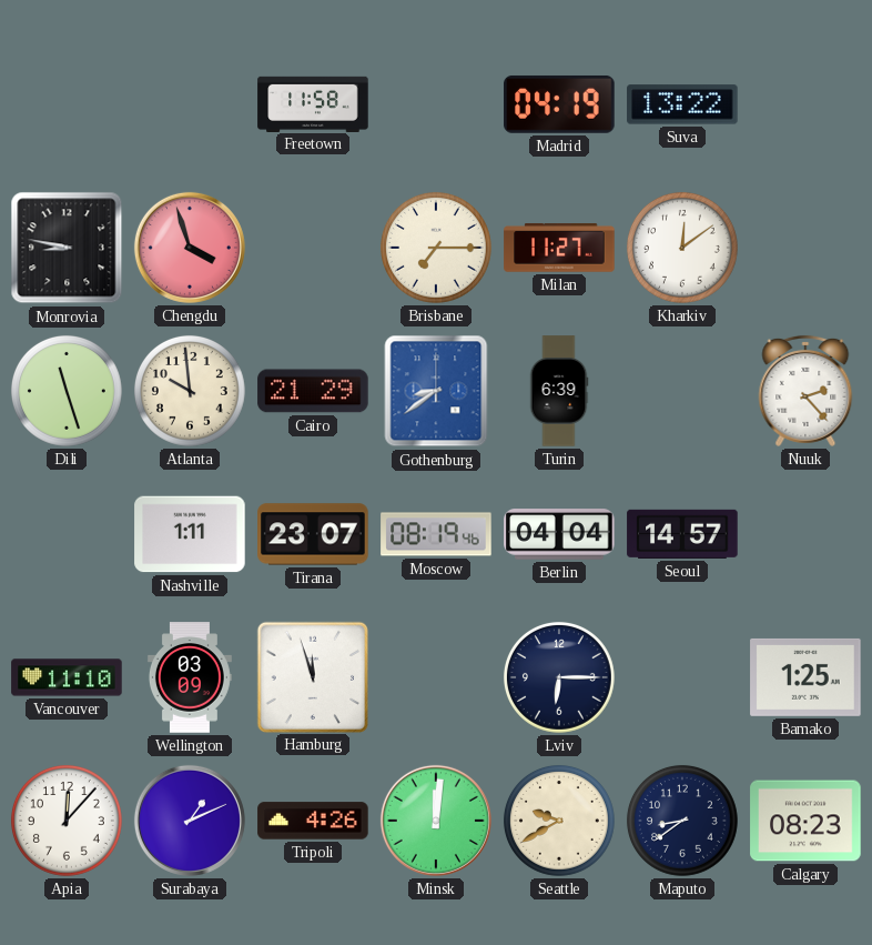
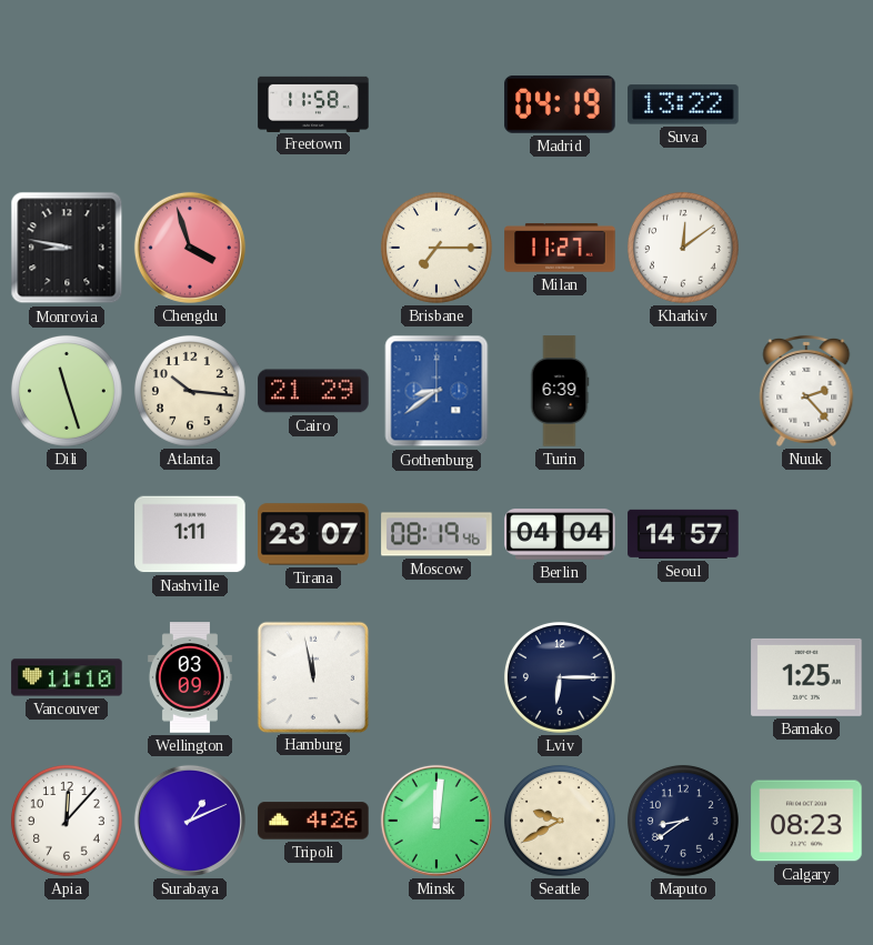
Atlanta: 9:59 -> 10:16 (190, 391)
Hamburg: 11:57 -> 11:58 (312, 676)
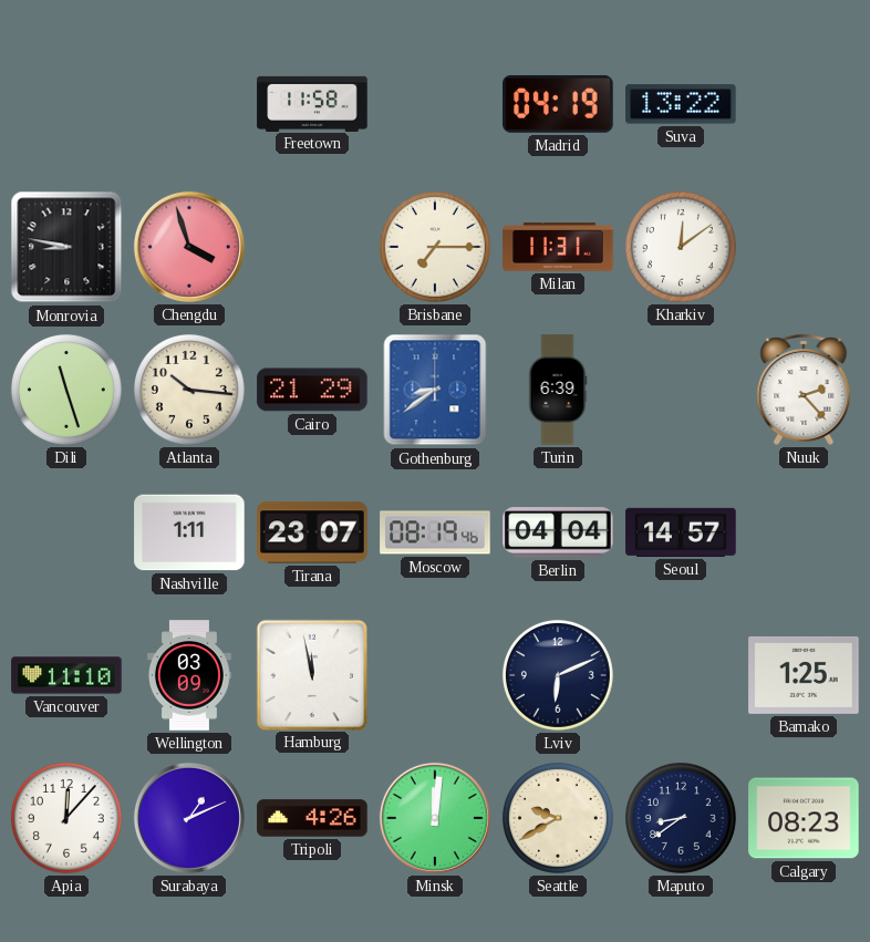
Milan: 11:27 -> 11:31 (558, 247)
Lviv: 6:15 -> 6:11 (558, 675)
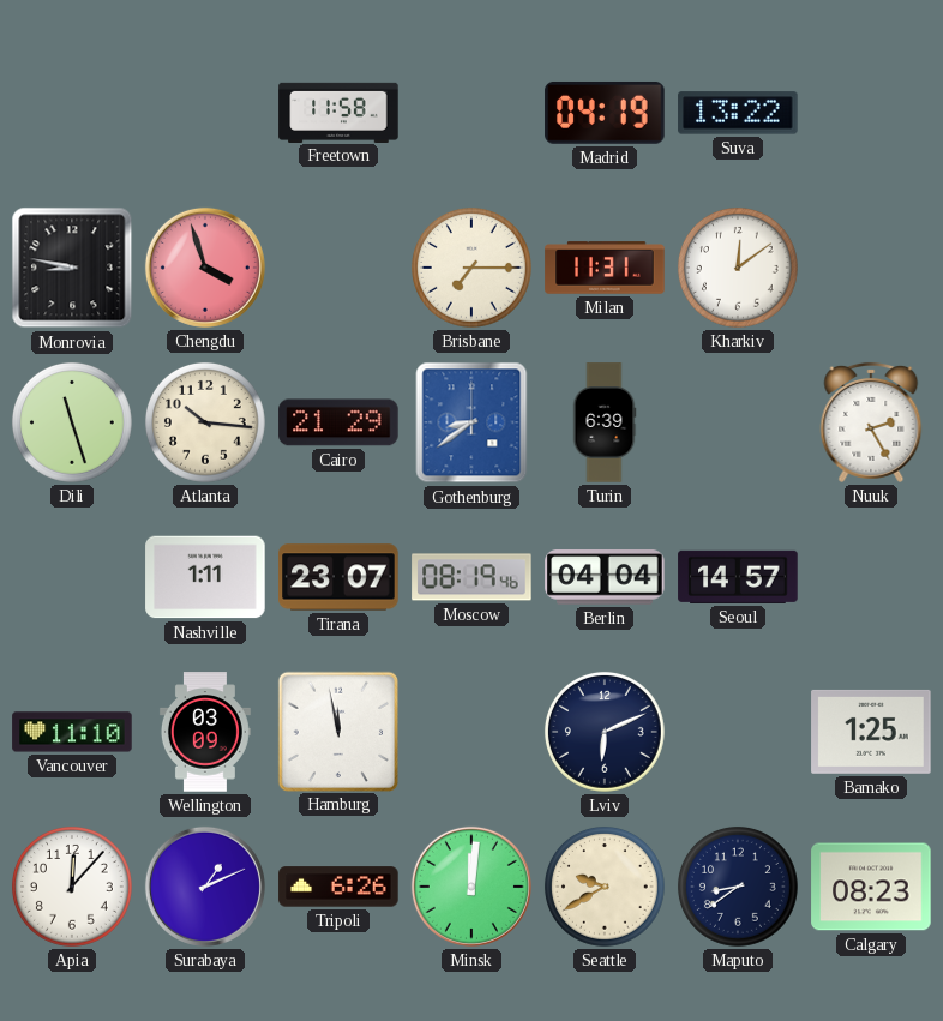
Nuuk: 2:23 -> 2:25 (871, 422)
Tripoli: 4:26 -> 6:26 (338, 887)
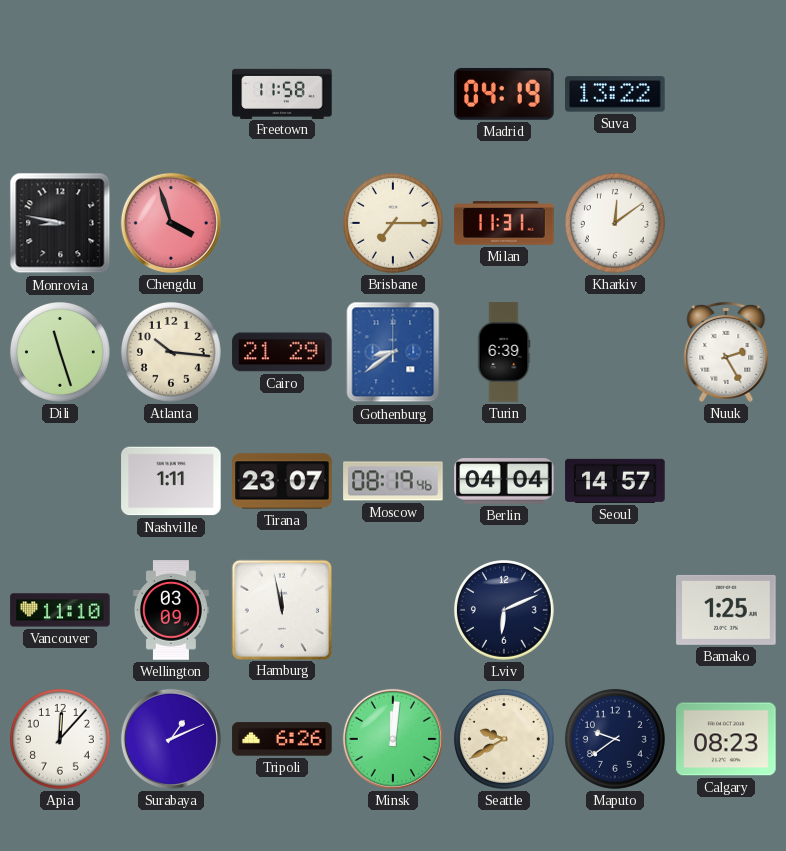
Maputo: 8:39 -> 9:39 (615, 739)
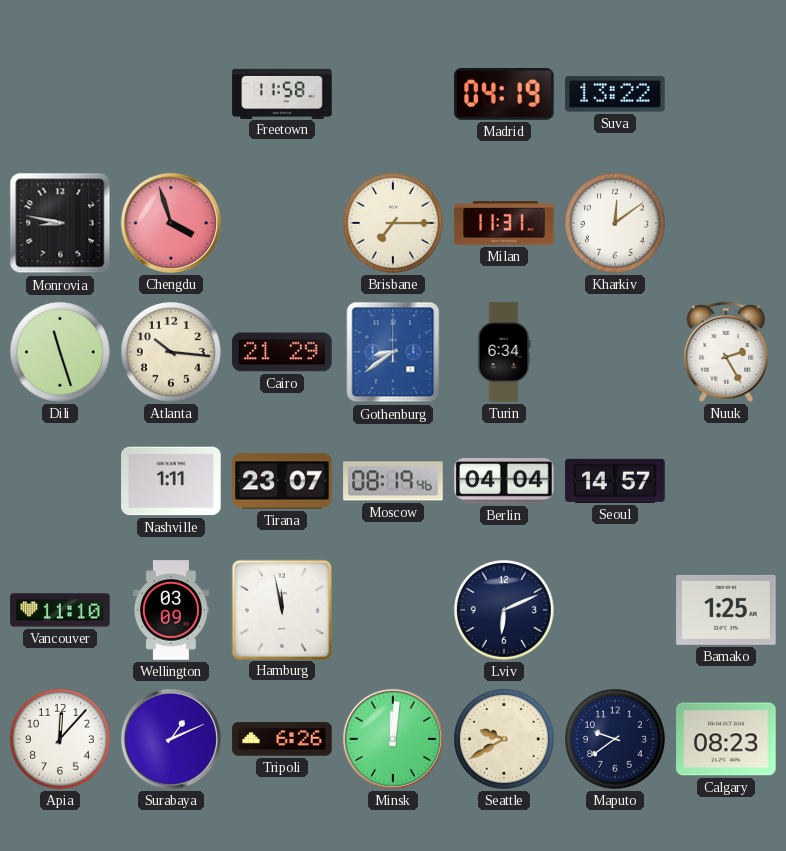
Turin: 6:39 -> 6:34 (504, 352)
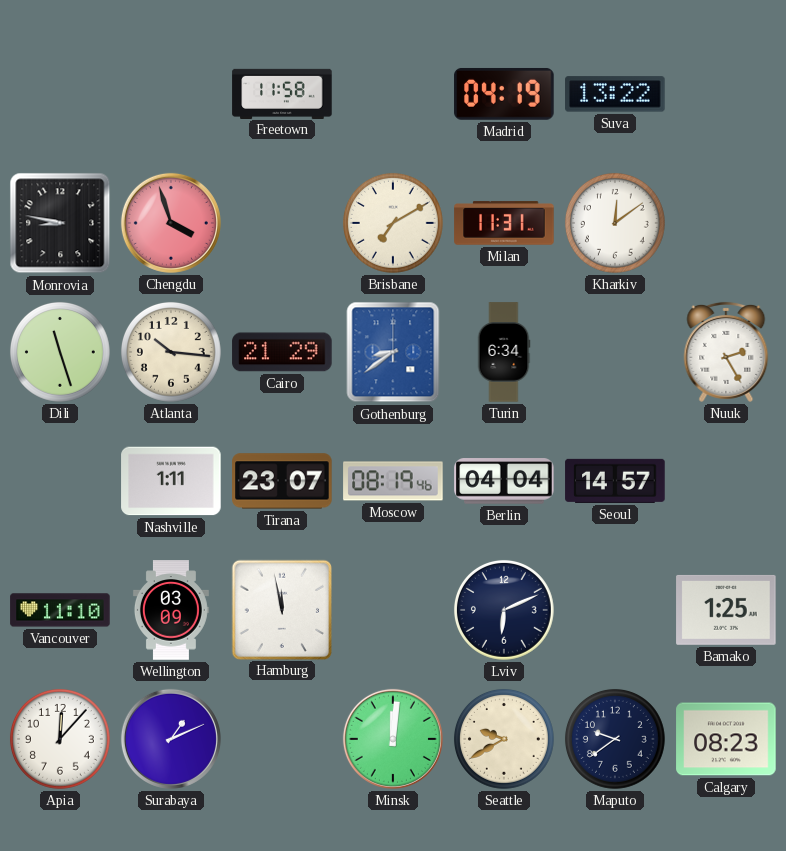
Brisbane: 7:15 -> 7:10 (393, 223)
Tripoli: 6:26 -> none (282, 739)
